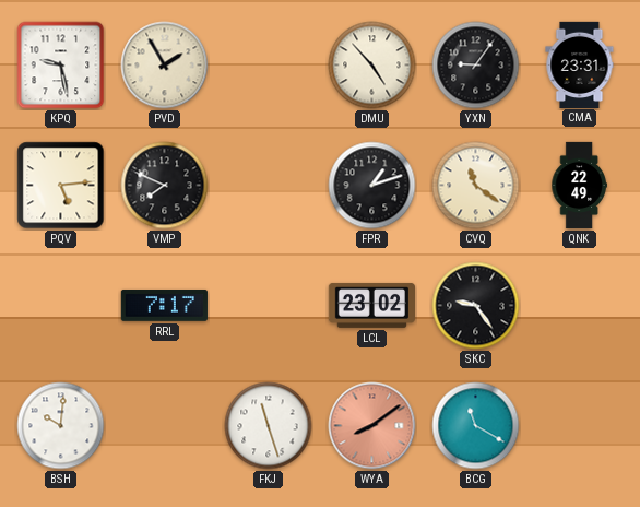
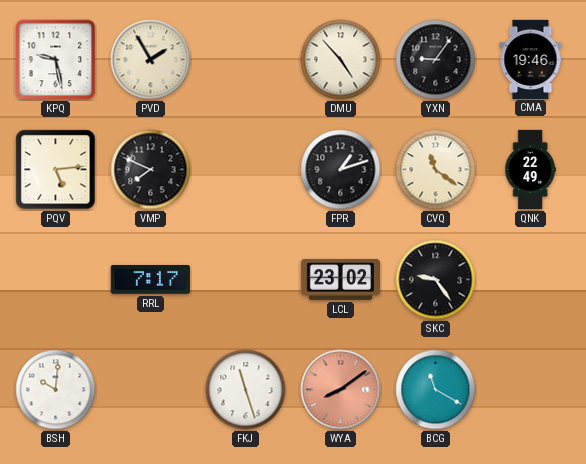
CMA: 23:31 -> 19:46 (531, 59)
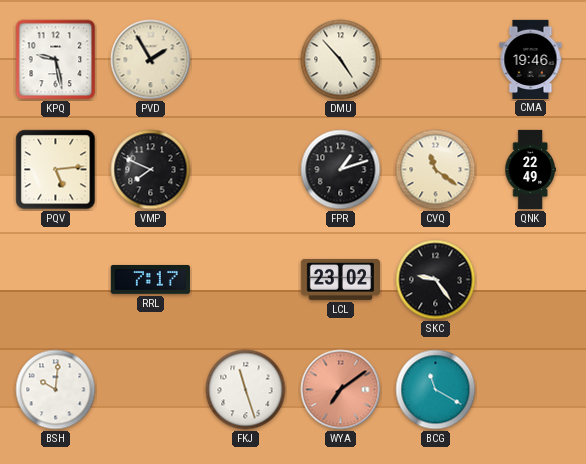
YXN: 9:06 -> none (436, 60)
WYA: 8:09 -> 7:09 (341, 390)
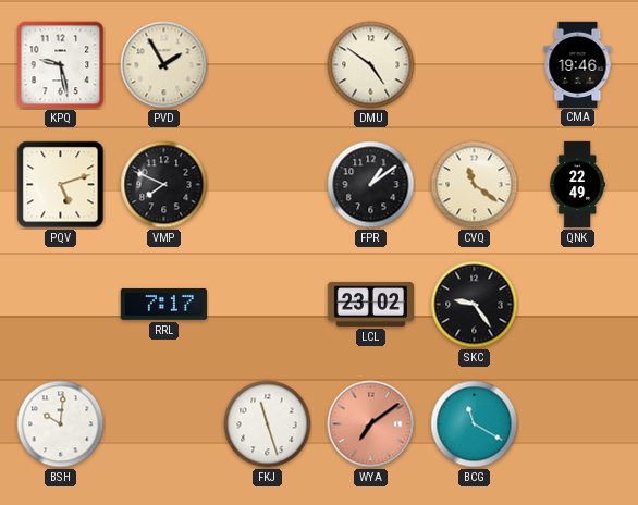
DMU: 4:53 -> 4:51 (371, 65)
PQV: 5:14 -> 5:12 (61, 185)
FPR: 1:12 -> 1:09 (371, 185)
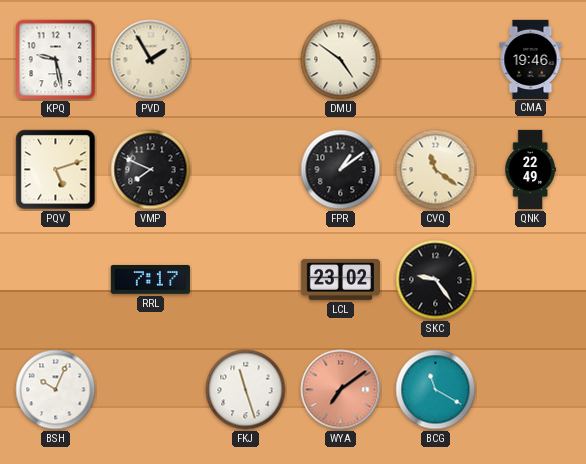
BSH: 10:01 -> 10:04 (56, 390)
